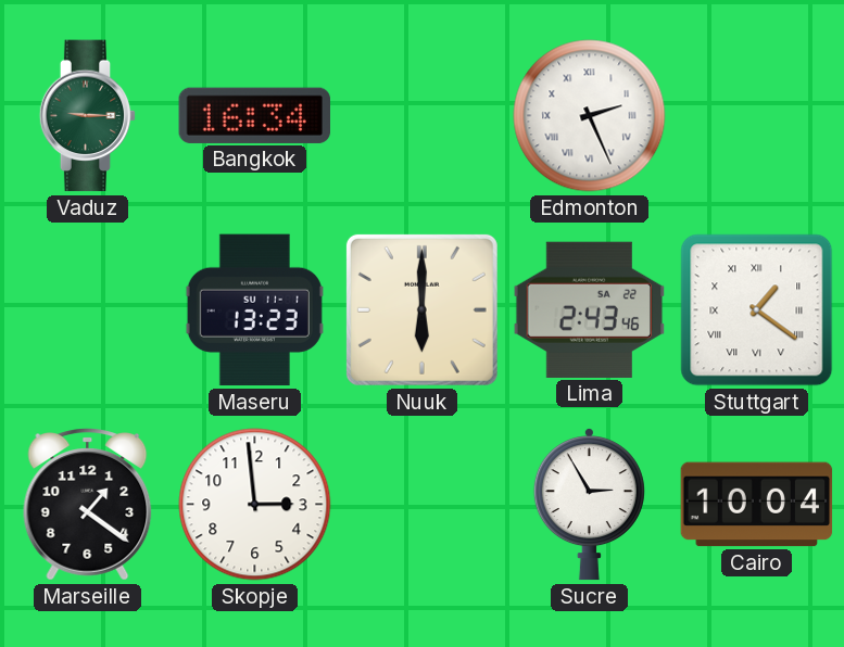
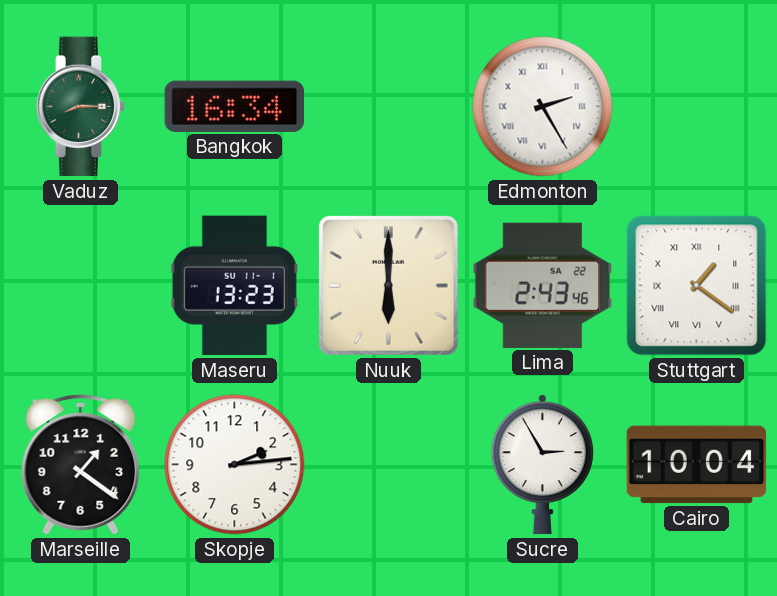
Vaduz: 9:15 -> 8:15 (81, 107)
Edmonton: 2:26 -> 2:25 (543, 107)
Skopje: 2:59 -> 2:14 (235, 465)
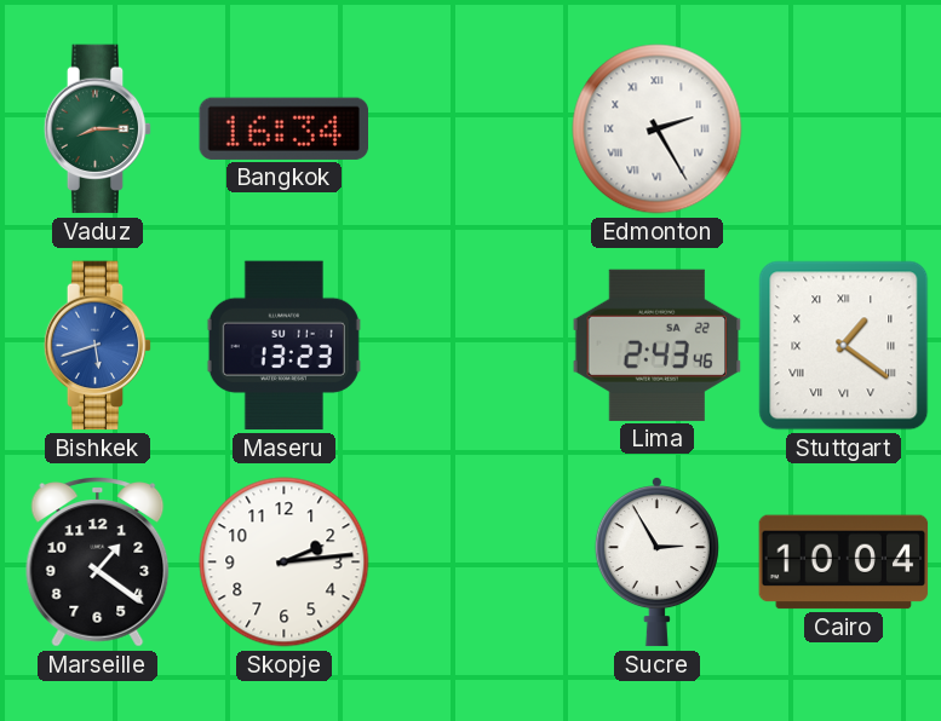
Bishkek: none -> 5:42 (98, 346)
Nuuk: 6:00 -> none (388, 285)
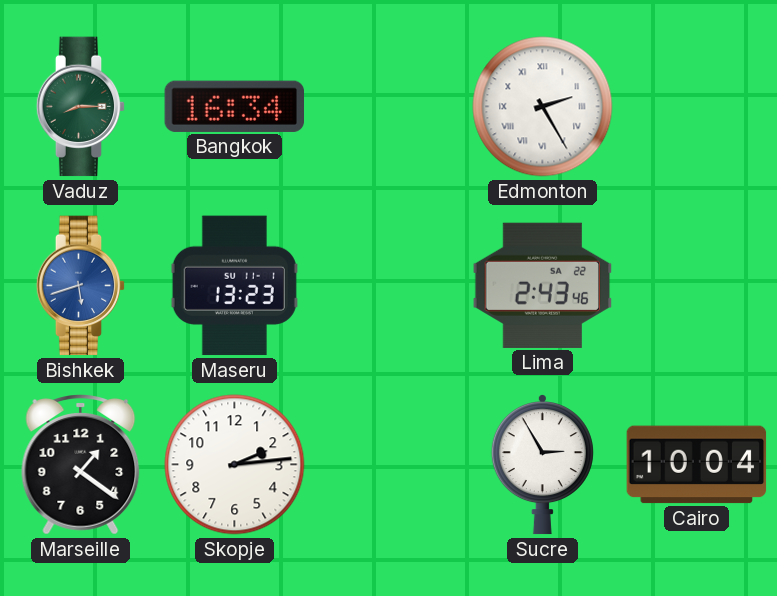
Stuttgart: 1:21 -> none (844, 346)
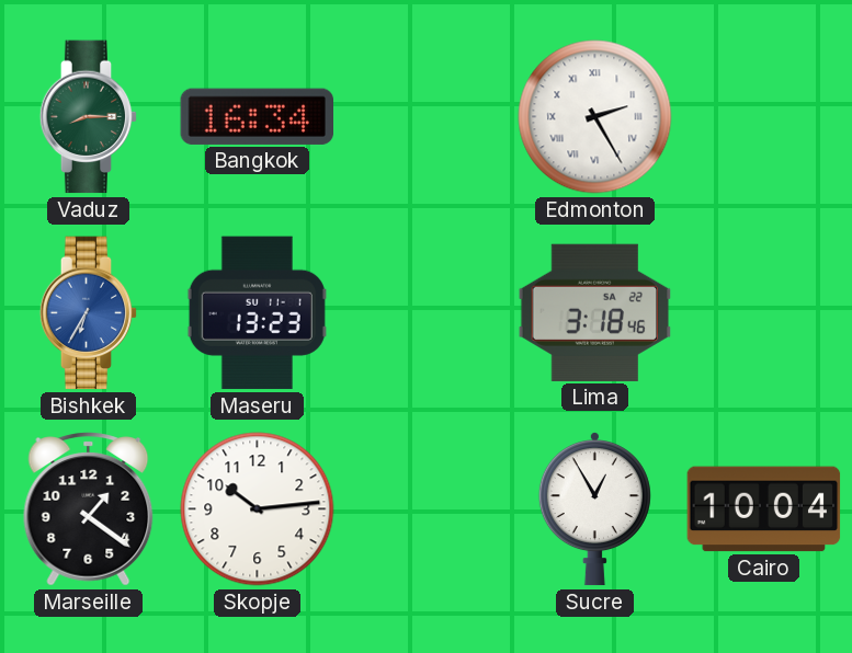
Bishkek: 5:42 -> 6:35 (89, 313)
Lima: 2:43 -> 3:18 (595, 312)
Skopje: 2:14 -> 10:14 (258, 509)
Sucre: 2:55 -> 12:55 (594, 509)
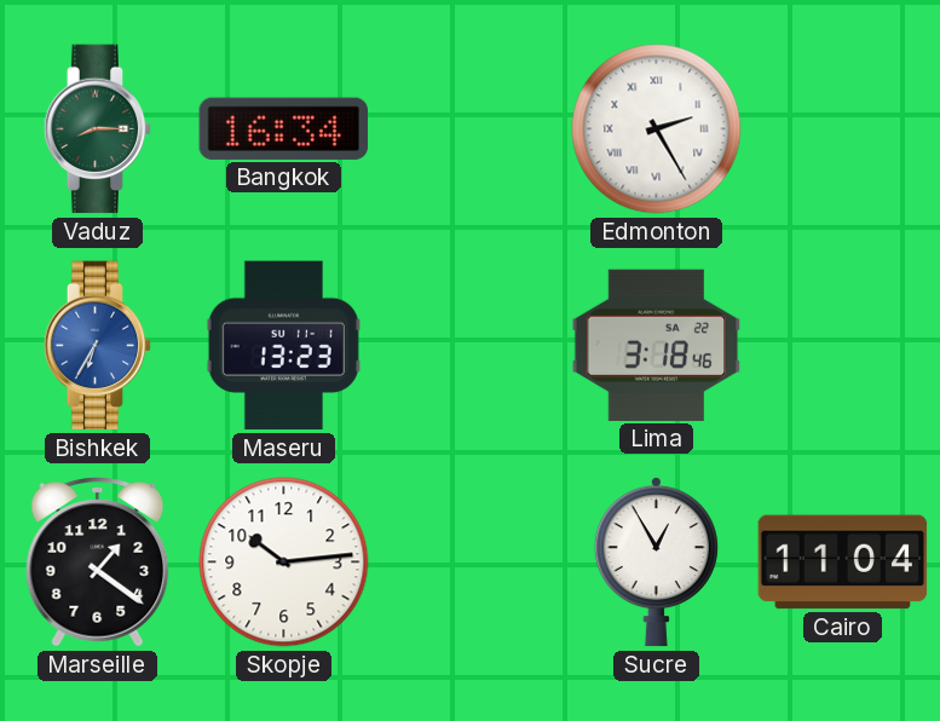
Cairo: 10:04 -> 11:04 (843, 563)
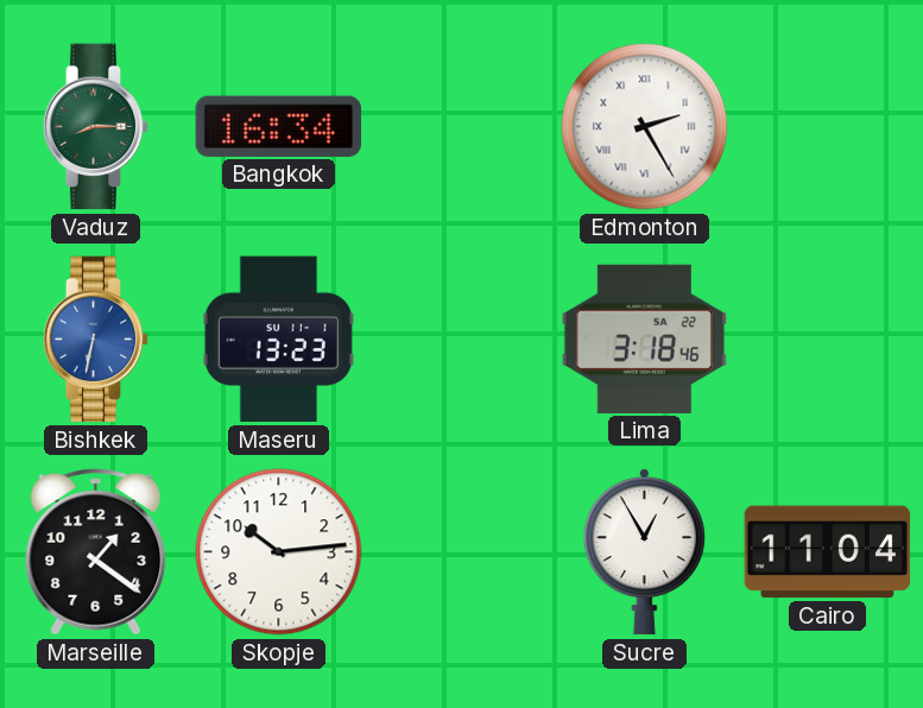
Bishkek: 6:35 -> 6:32 (96, 340)
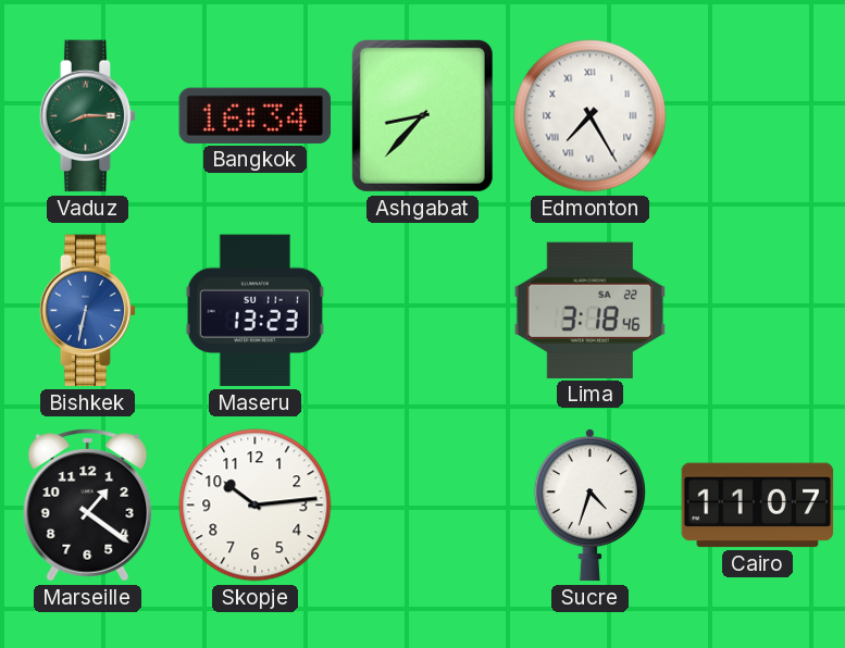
Ashgabat: none -> 8:37 (422, 115)
Edmonton: 2:25 -> 7:25 (591, 116)
Sucre: 12:55 -> 4:33 (589, 506)
Cairo: 11:04 -> 11:07 (758, 506)
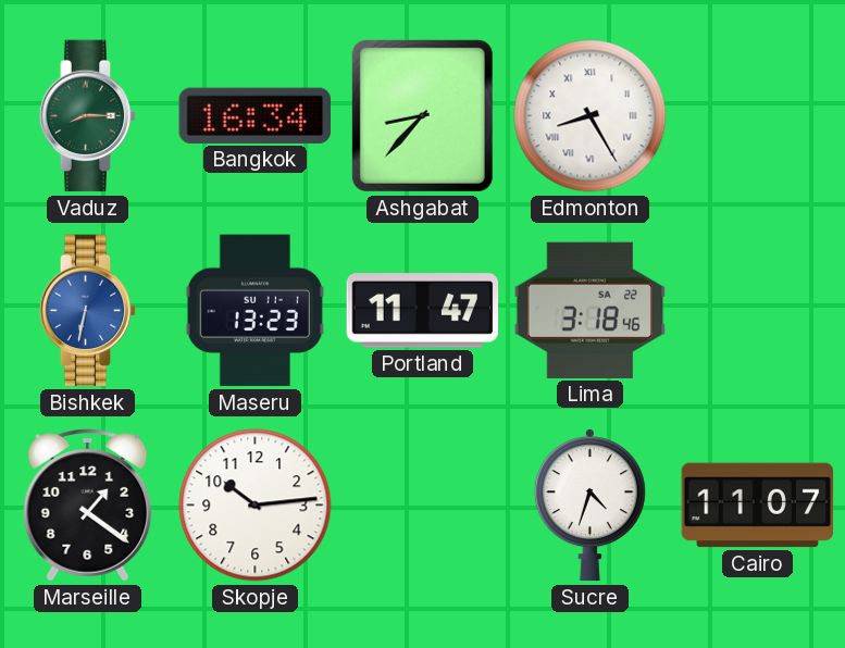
Edmonton: 7:25 -> 8:25 (591, 116)
Portland: none -> 11:47 (423, 311)
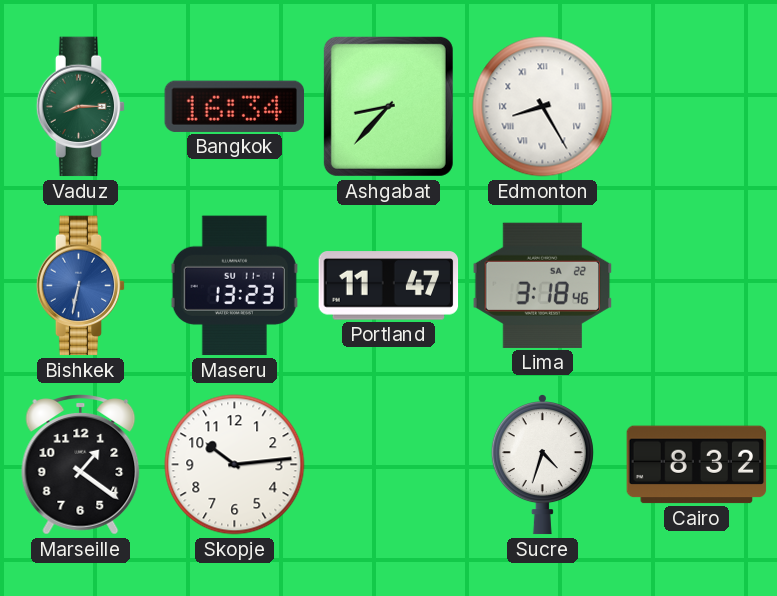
Cairo: 11:07 -> 8:32 (697, 465)
